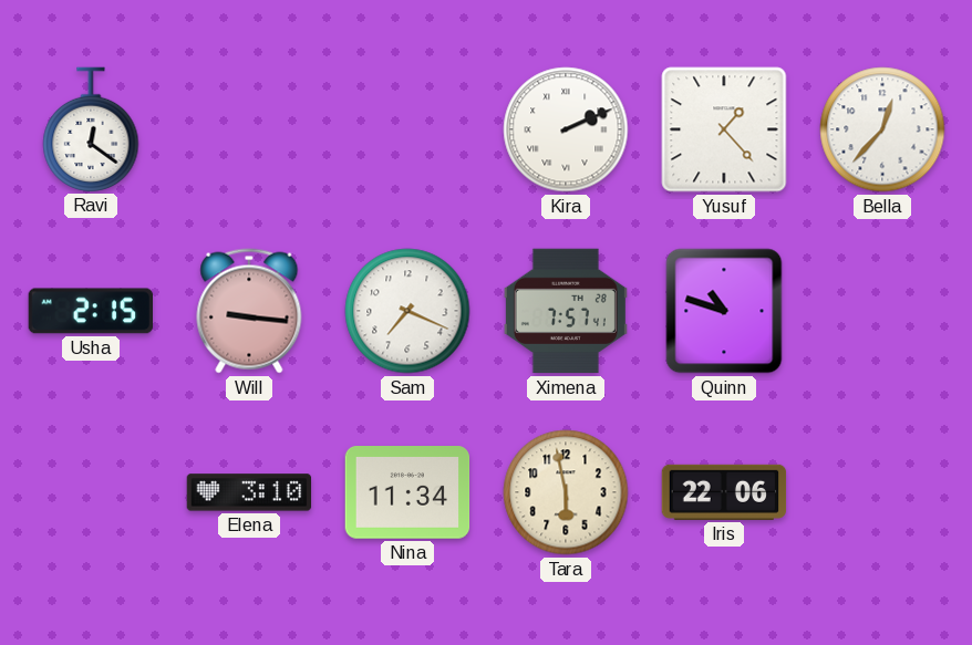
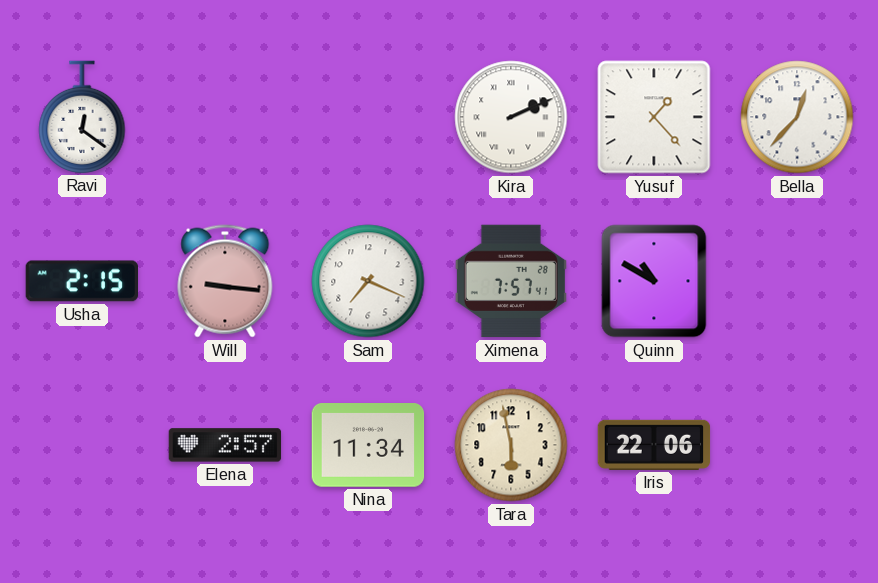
Quinn: 10:48 -> 10:50 (654, 281)
Elena: 3:10 -> 2:57 (225, 445)
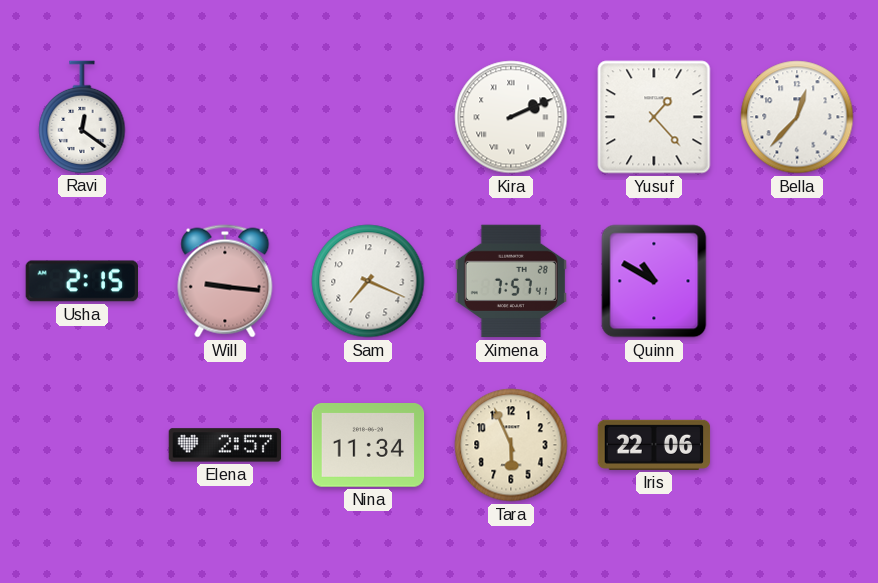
Tara: 5:58 -> 5:56 (511, 445)
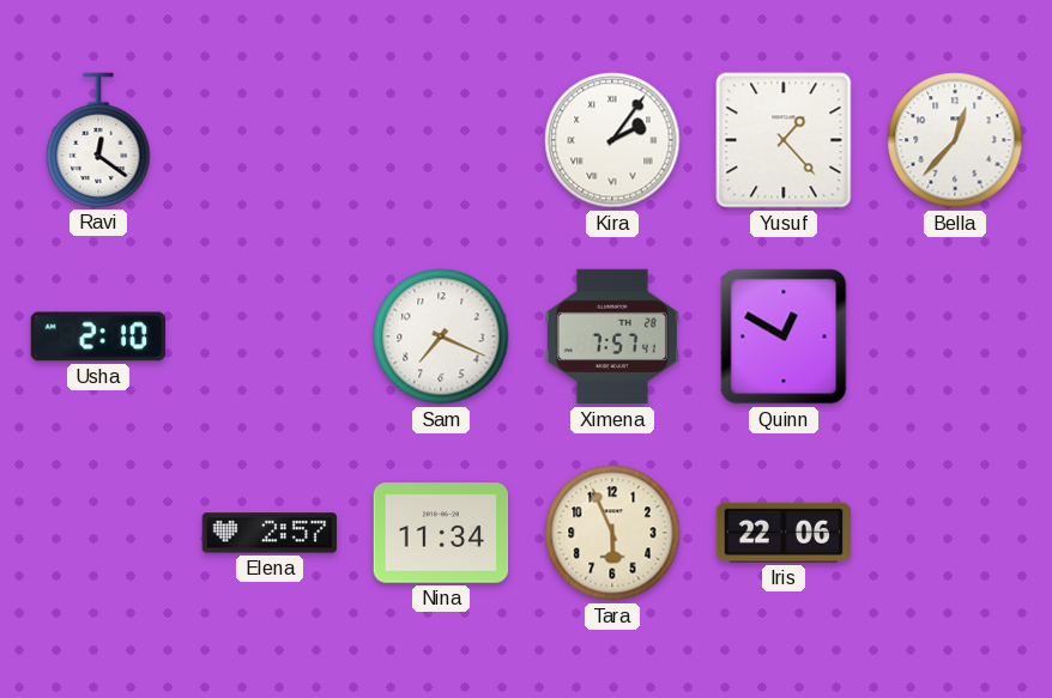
Kira: 2:11 -> 2:06 (612, 140)
Usha: 2:15 -> 2:10 (97, 336)
Will: 9:16 -> none (225, 281)
Quinn: 10:50 -> 12:50 (784, 336)
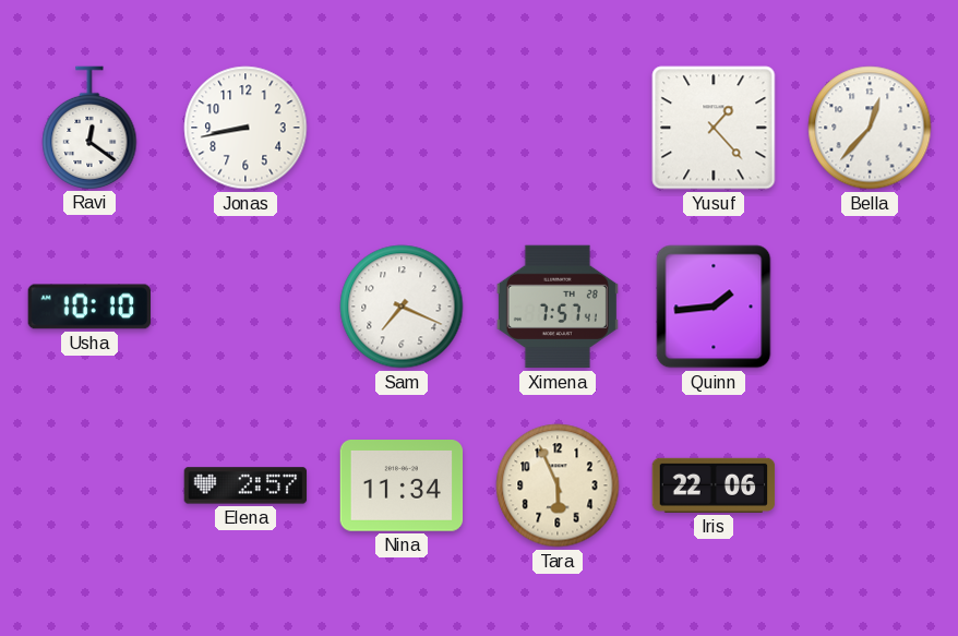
Jonas: none -> 8:43 (246, 128)
Kira: 2:06 -> none (612, 140)
Usha: 2:10 -> 10:10 (88, 307)
Quinn: 12:50 -> 1:44 (714, 307)
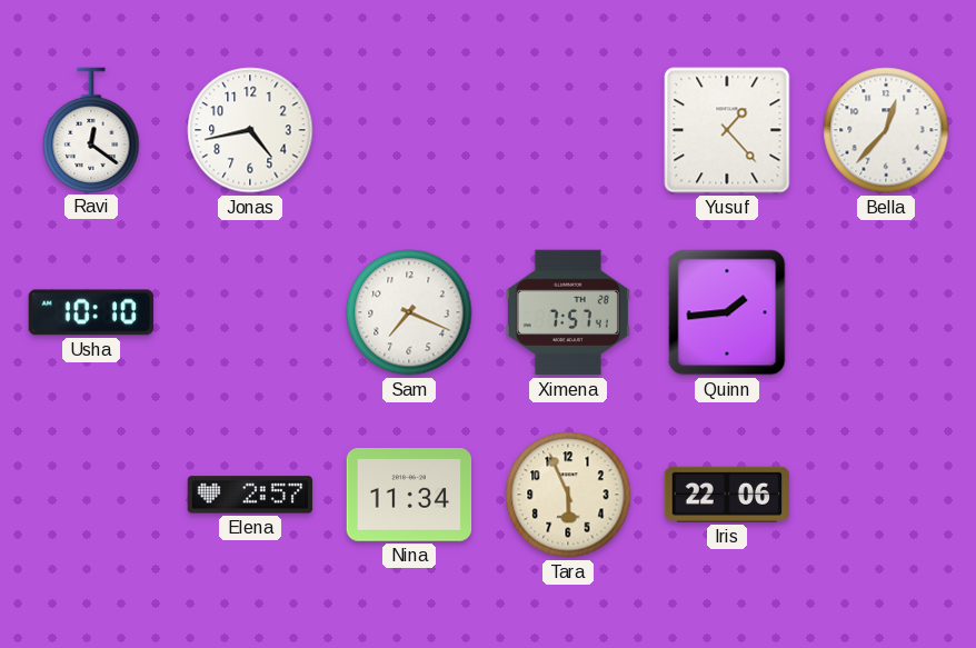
Jonas: 8:43 -> 4:43 (250, 130)
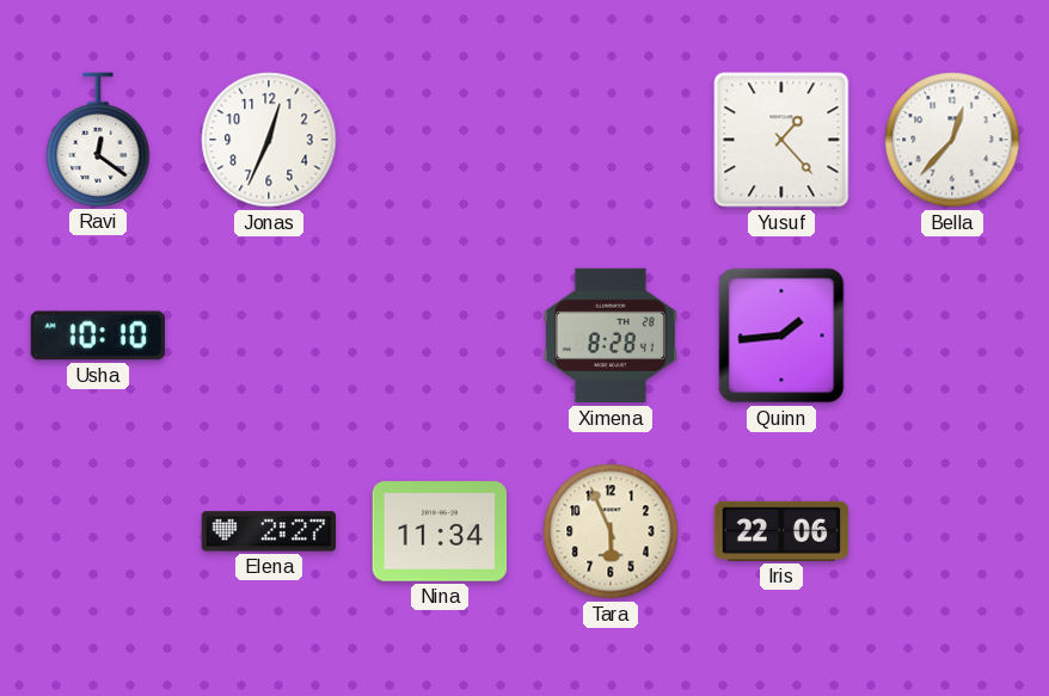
Jonas: 4:43 -> 12:34 (269, 140)
Sam: 7:19 -> none (409, 312)
Ximena: 7:57 -> 8:28 (611, 335)
Elena: 2:57 -> 2:27 (269, 531)
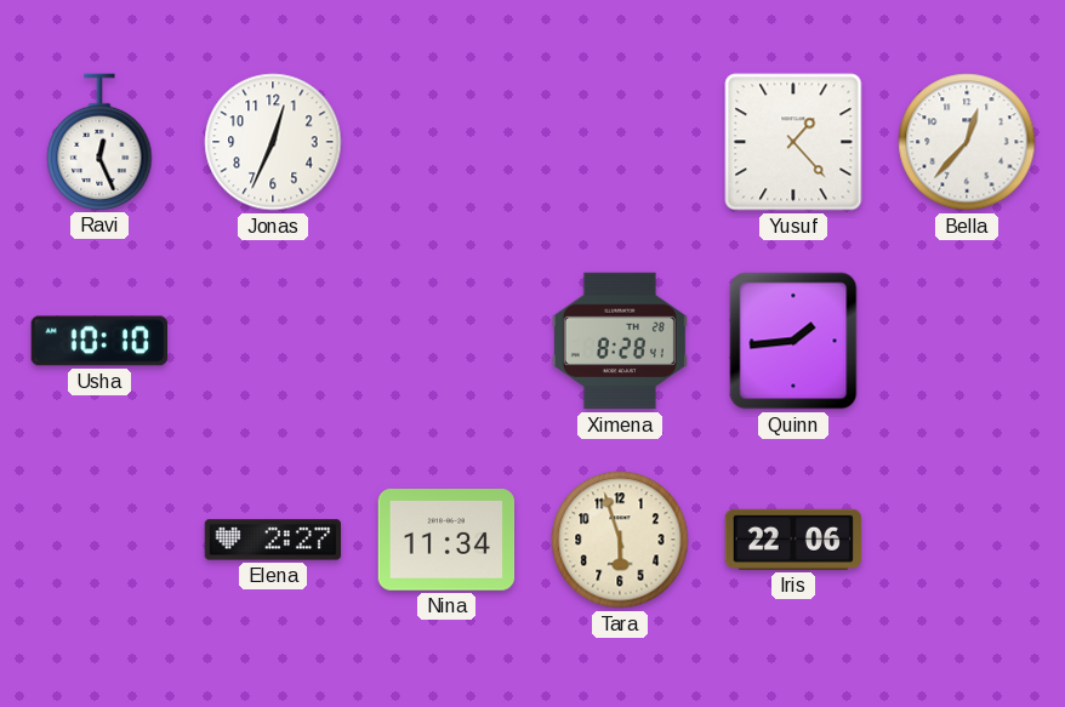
Ravi: 12:21 -> 12:26 (99, 142)
Tara: 5:56 -> 5:57 (620, 540)
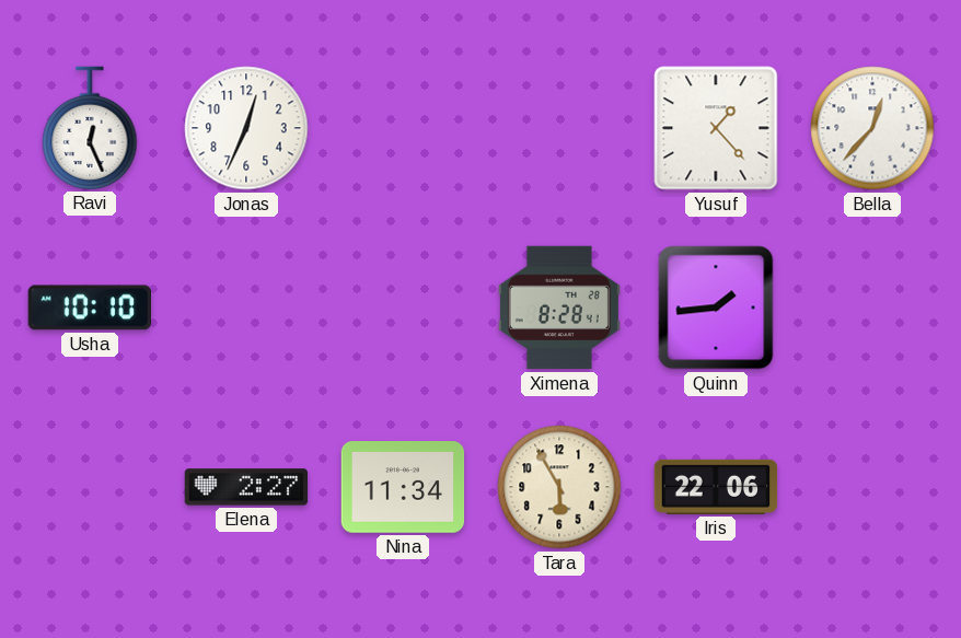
Tara: 5:57 -> 5:55 (559, 487)
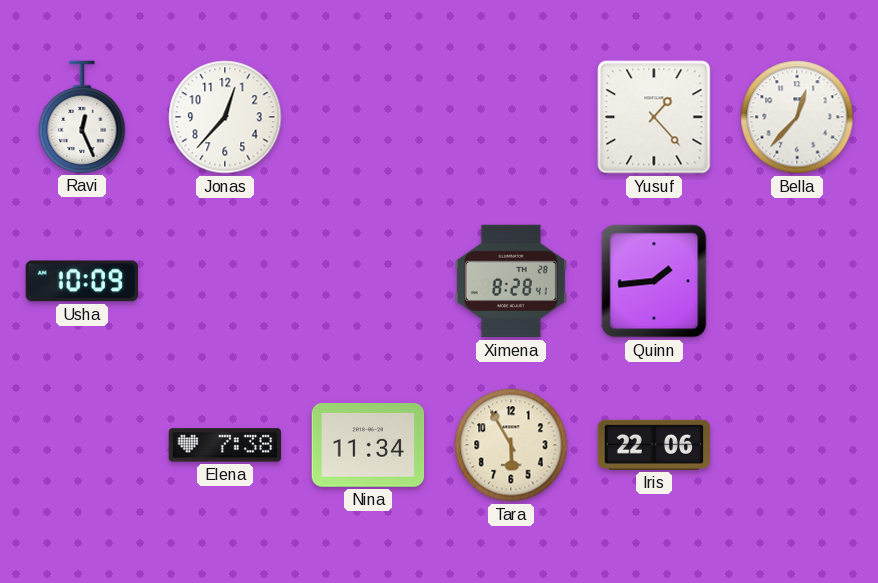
Jonas: 12:34 -> 12:37 (225, 117)
Usha: 10:10 -> 10:09 (81, 281)
Elena: 2:27 -> 7:38 (225, 445)
